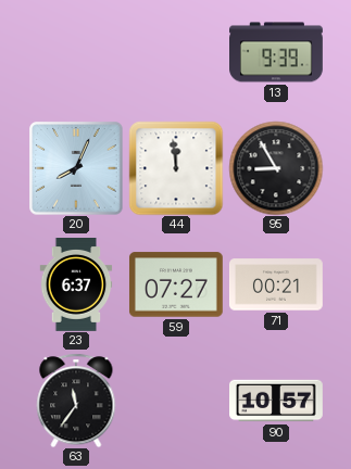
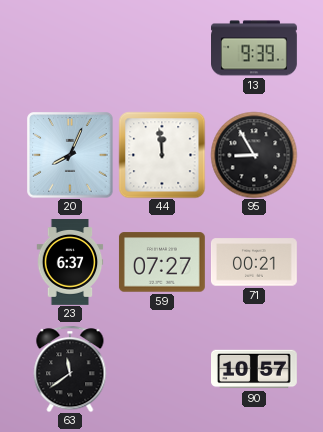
63: 11:36 -> 11:39 (70, 369)
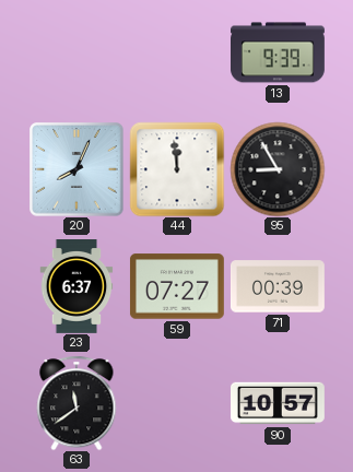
71: 00:21 -> 00:39 (278, 286)
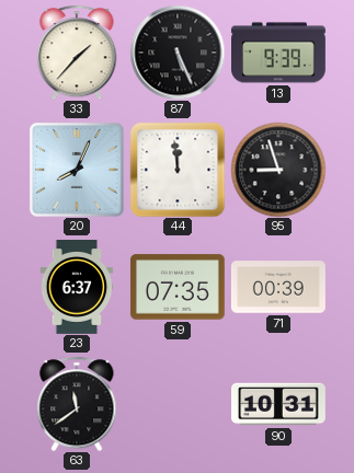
33: none -> 1:37 (77, 53)
87: none -> 5:26 (178, 53)
95: 8:55 -> 8:57 (278, 170)
59: 07:27 -> 07:35 (178, 287)
90: 10:57 -> 10:31 (279, 404)
